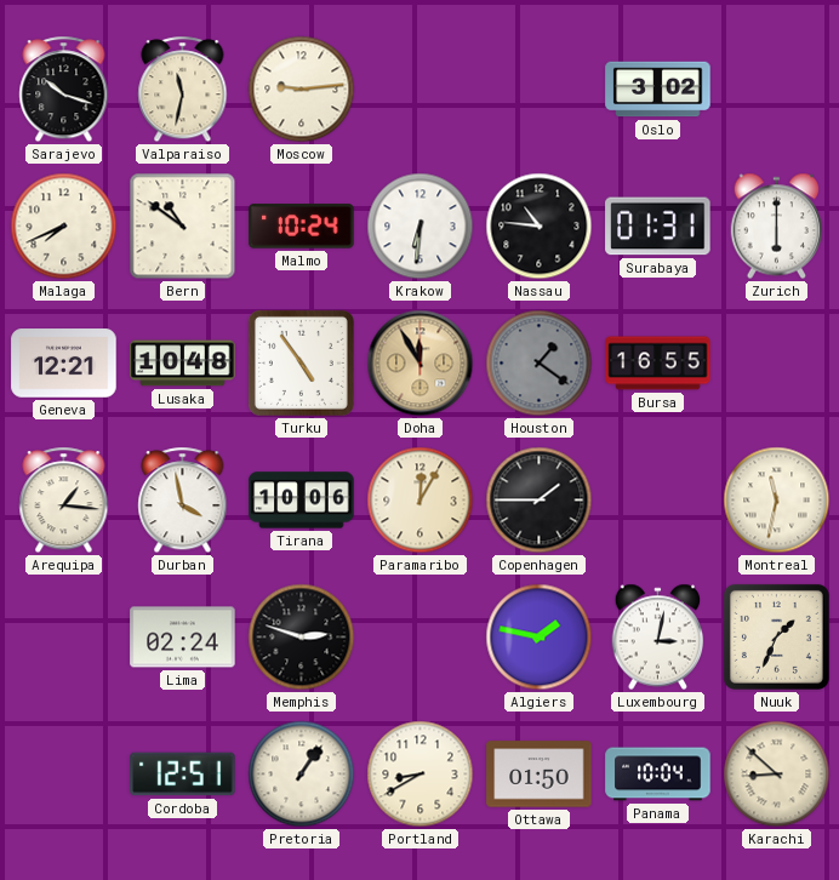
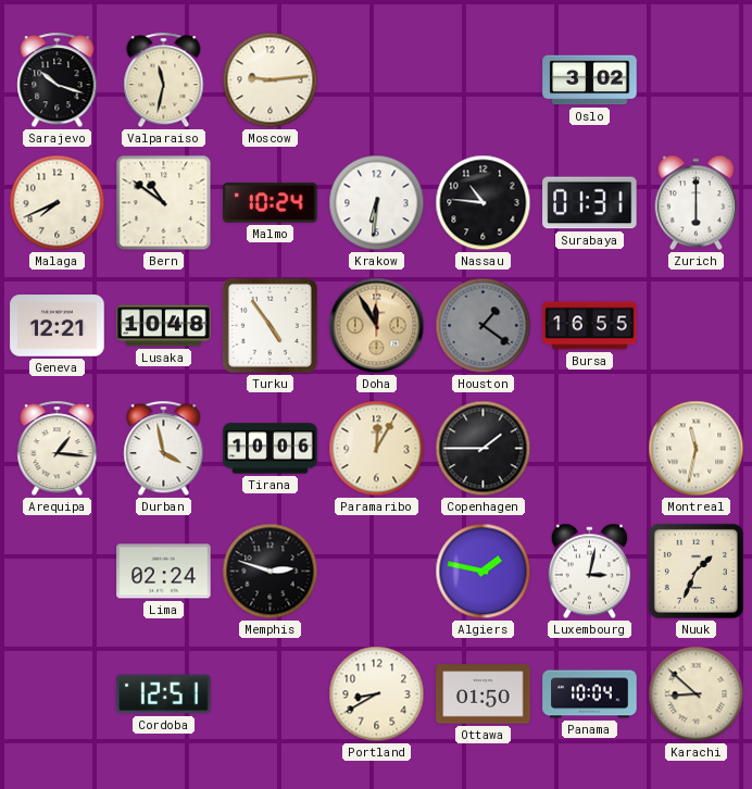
Pretoria: 1:06 -> none (302, 775)
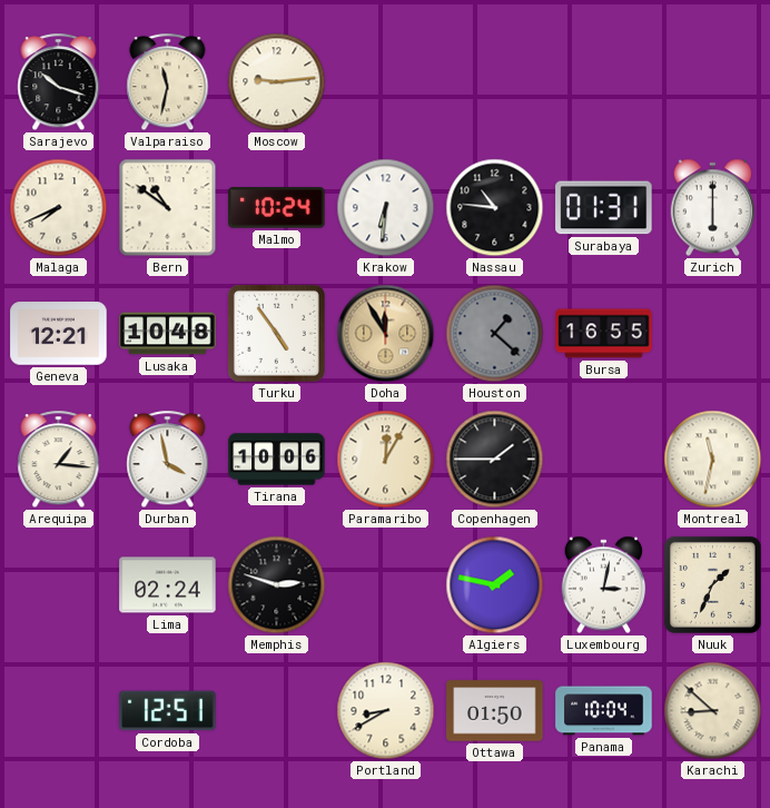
Oslo: 3:02 -> none (590, 80)
Houston: 1:21 -> 1:22 (495, 334)
